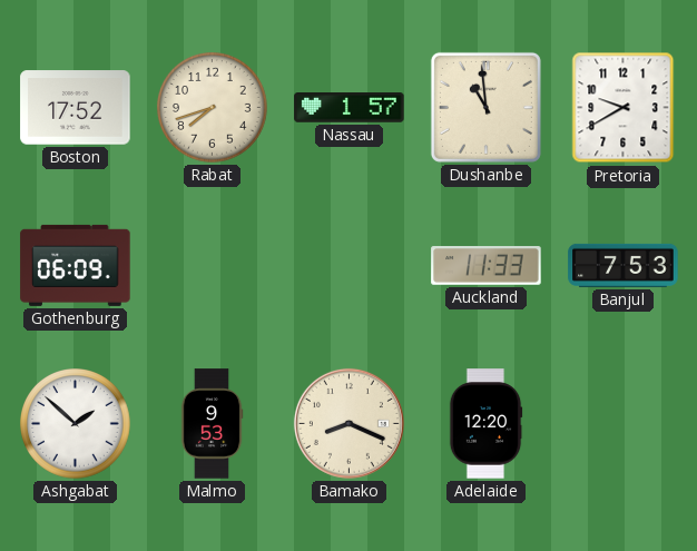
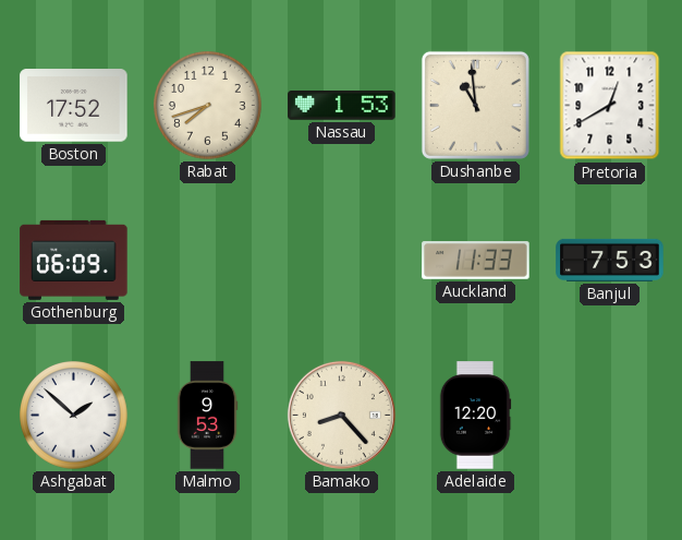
Nassau: 1:57 -> 1:53 (342, 106)
Pretoria: 9:40 -> 12:40 (610, 106)
Bamako: 8:19 -> 8:23 (341, 415)
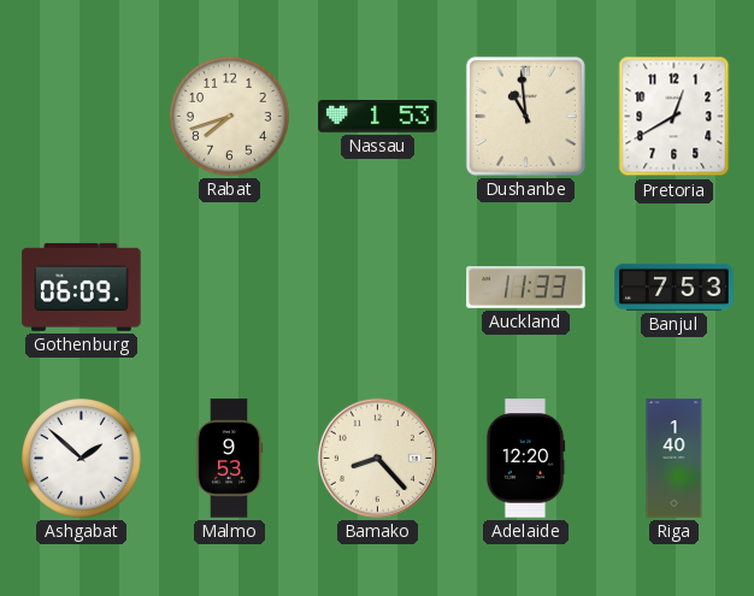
Boston: 17:52 -> none (74, 106)
Riga: none -> 1:40 (675, 459)
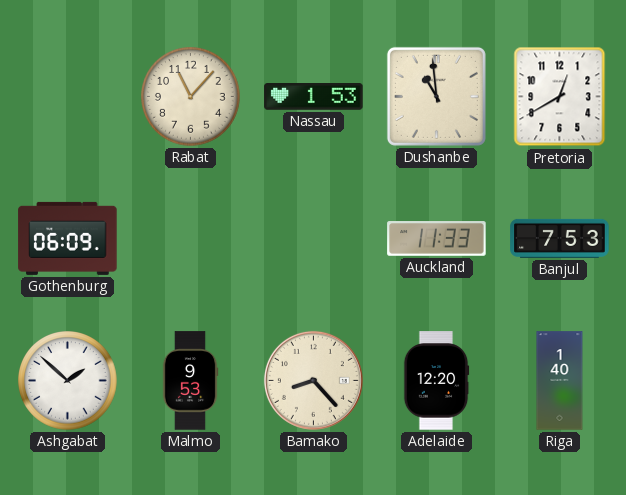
Rabat: 7:42 -> 11:07 (191, 97)
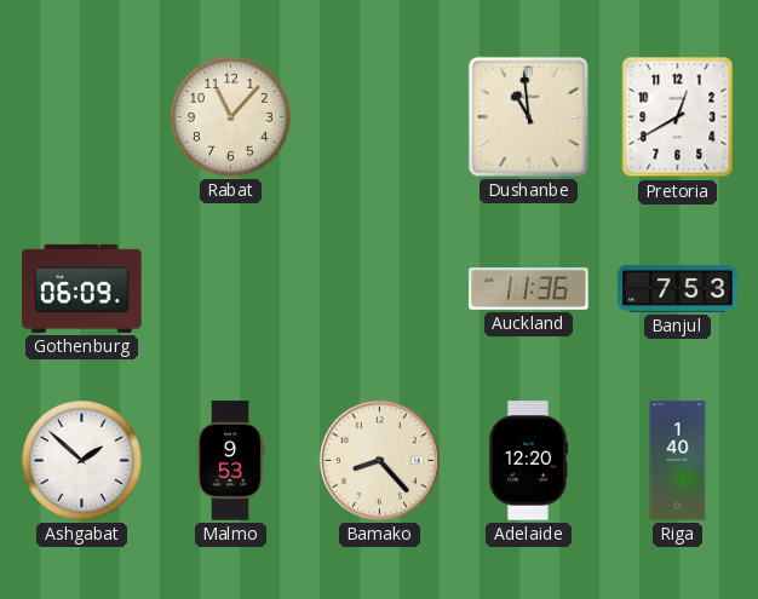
Nassau: 1:53 -> none (314, 97)
Auckland: 11:33 -> 11:36 (529, 289)
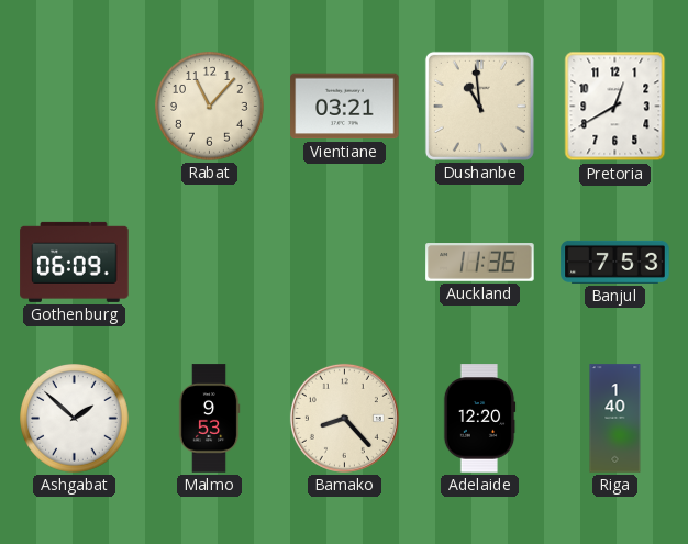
Vientiane: none -> 03:21 (345, 107)
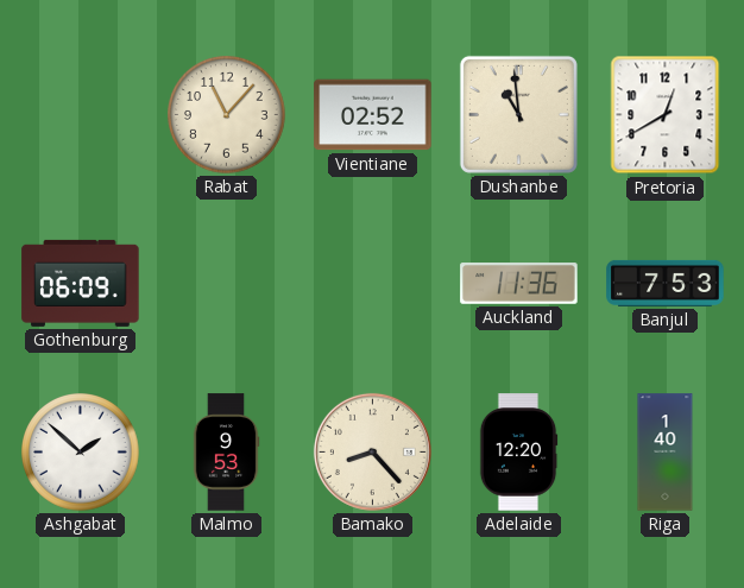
Vientiane: 03:21 -> 02:52 (373, 115)
